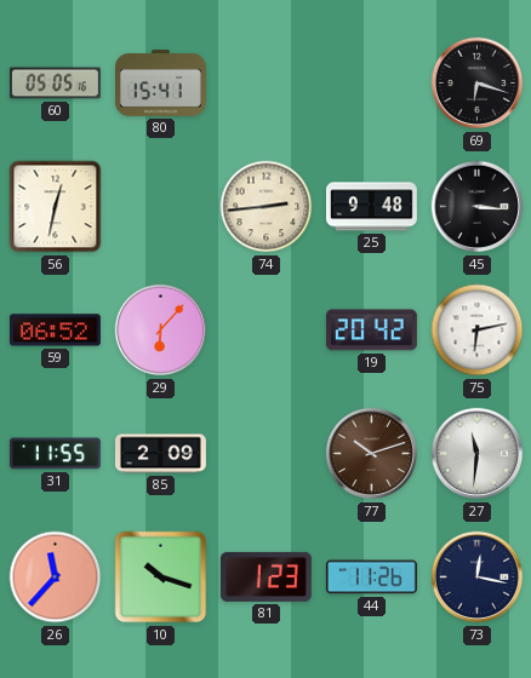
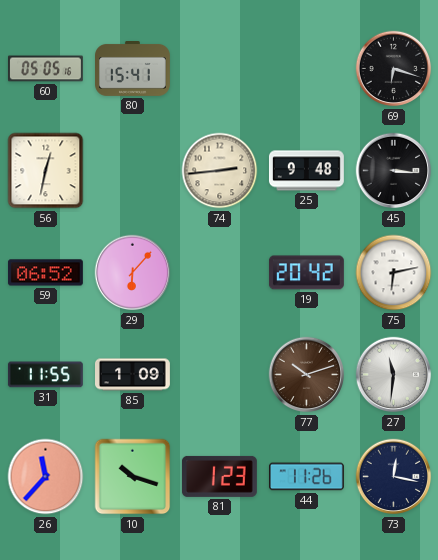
85: 2:09 -> 1:09 (133, 375)
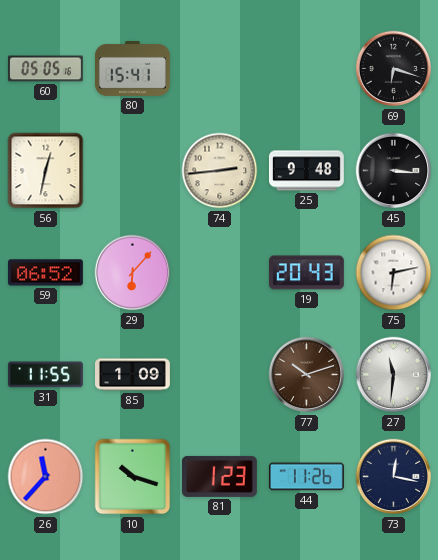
19: 20:42 -> 20:43 (306, 273)
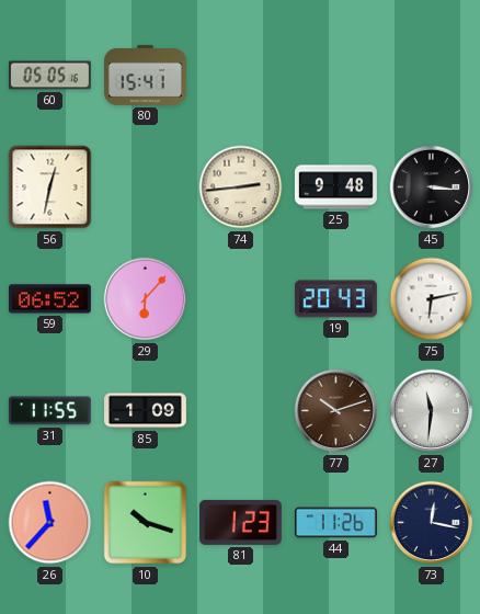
69: 6:18 -> none (394, 69)
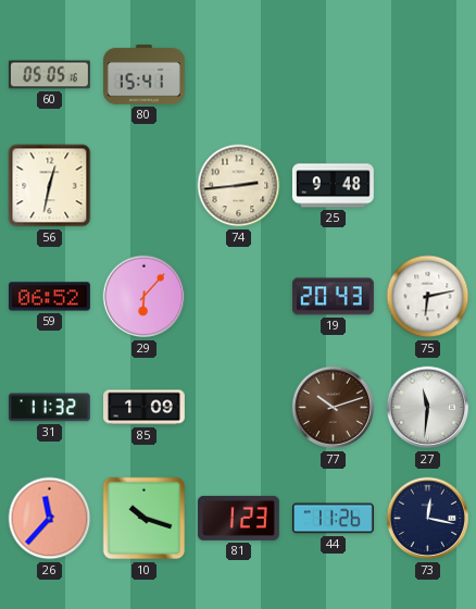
45: 3:16 -> none (432, 187)
31: 11:55 -> 11:32 (49, 408)
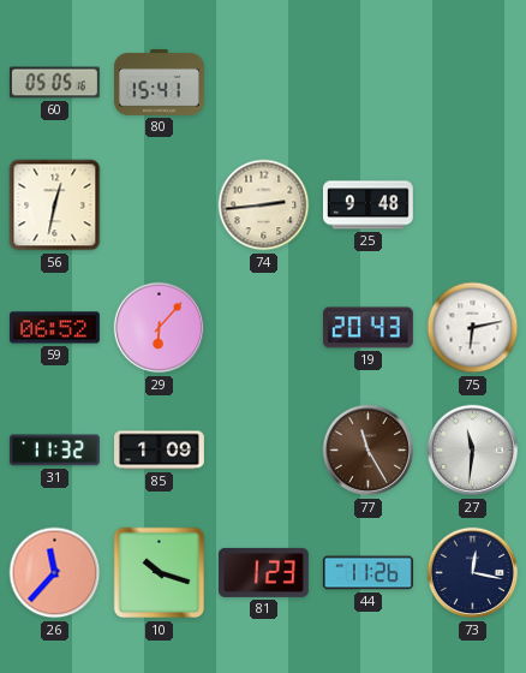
77: 10:12 -> 11:25 (369, 451)
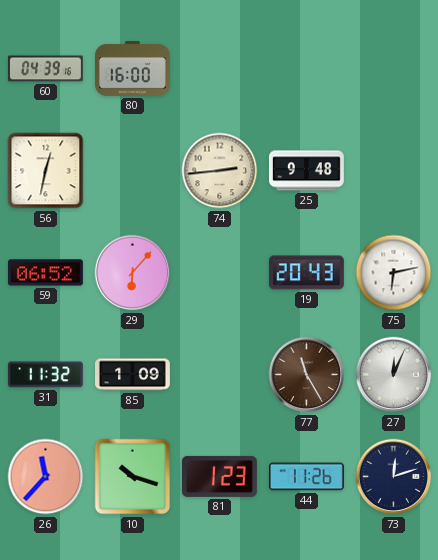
60: 05:05 -> 04:39 (46, 69)
80: 15:41 -> 16:00 (133, 69)
27: 11:31 -> 12:04 (394, 375)
73: 12:17 -> 12:12 (394, 477)
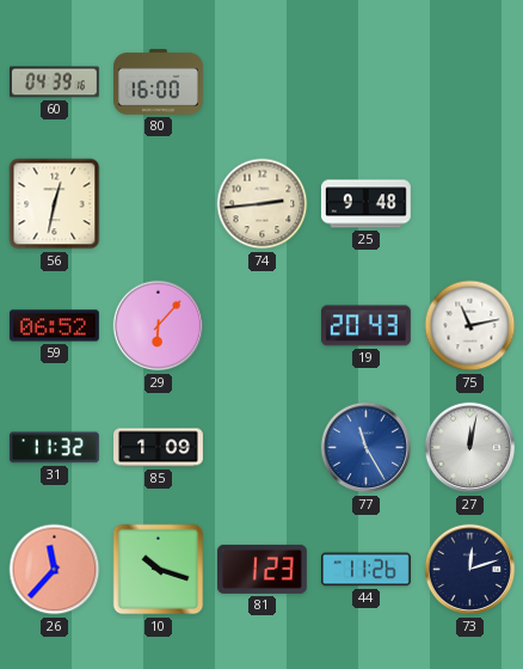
75: 6:13 -> 11:13 (470, 326)
77 dial: brown -> blue (367, 448)
27: 12:04 -> 12:02 (470, 448)
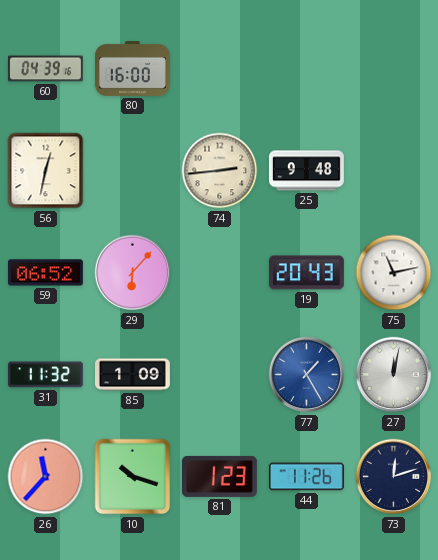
77: 11:25 -> 1:25 (307, 375)
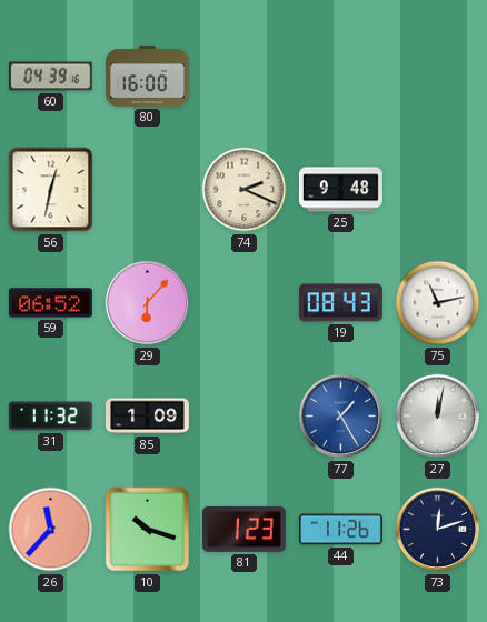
74: 2:44 -> 2:19 (245, 190)
19: 20:43 -> 08:43 (340, 303)
